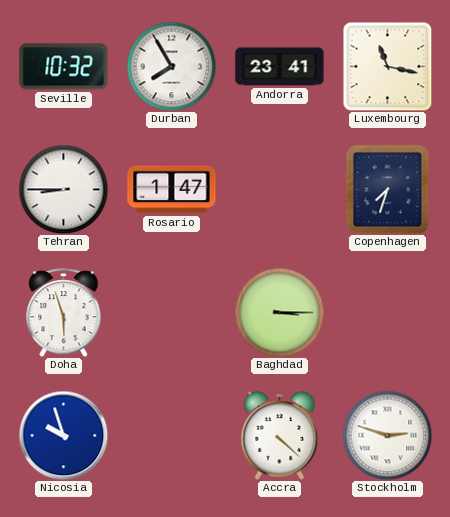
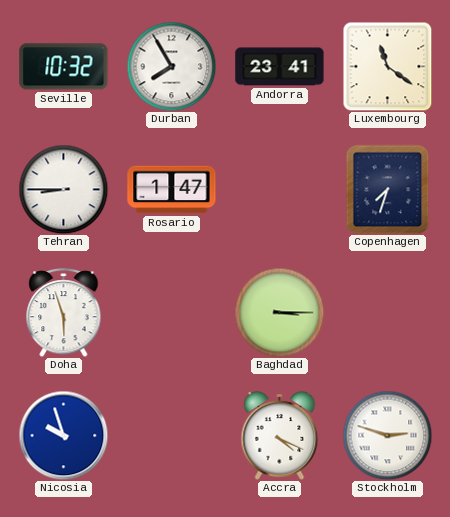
Luxembourg: 11:17 -> 11:21 (387, 66)
Accra: 4:22 -> 4:19 (280, 436)
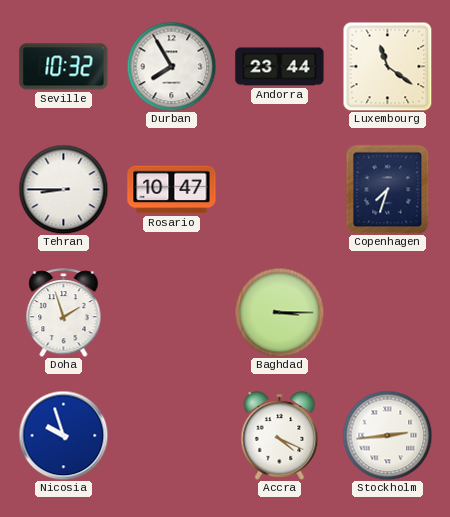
Andorra: 23:41 -> 23:44 (280, 67)
Rosario: 1:47 -> 10:47 (172, 190)
Doha: 5:57 -> 1:57 (64, 313)
Stockholm: 2:48 -> 2:44 (387, 435)
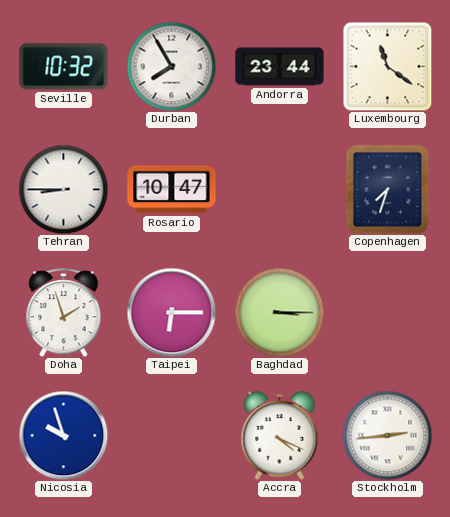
Taipei: none -> 6:15 (171, 312)
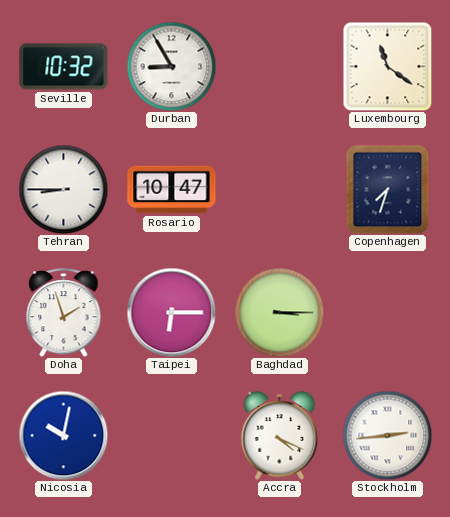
Durban: 7:55 -> 8:55 (171, 66)
Andorra: 23:44 -> none (280, 67)
Nicosia: 9:57 -> 10:02 (63, 435)
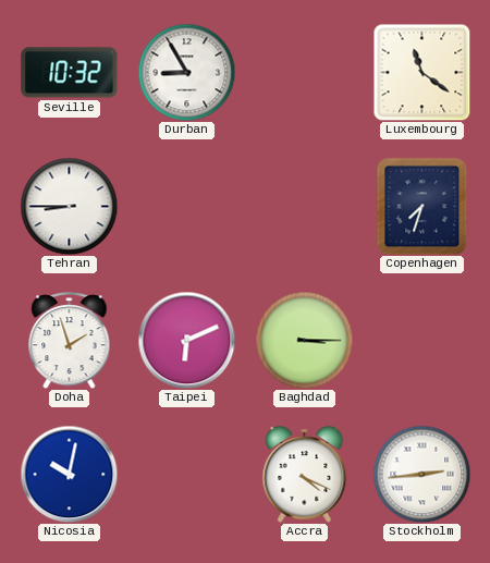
Rosario: 10:47 -> none (172, 190)
Taipei: 6:15 -> 6:11 (186, 340)
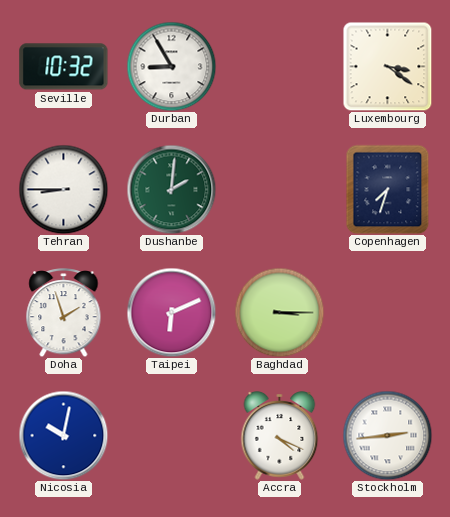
Luxembourg: 11:21 -> 3:21 (387, 66)
Dushanbe: none -> 2:01 (171, 189)
